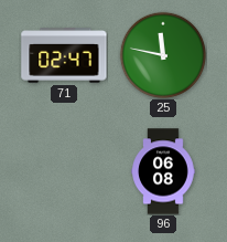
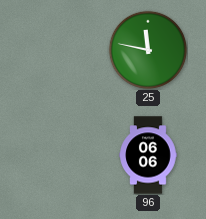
71: 02:47 -> none (64, 55)
96: 06:08 -> 06:06 (148, 155)
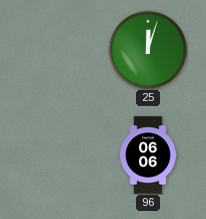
25: 11:47 -> 12:03 (147, 49)
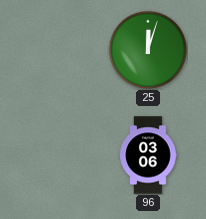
96: 06:06 -> 03:06 (148, 155)
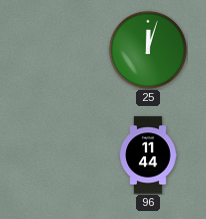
96: 03:06 -> 11:44 (148, 155)
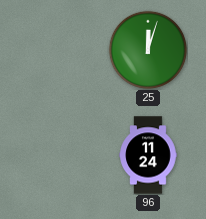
96: 11:44 -> 11:24 (148, 155)
